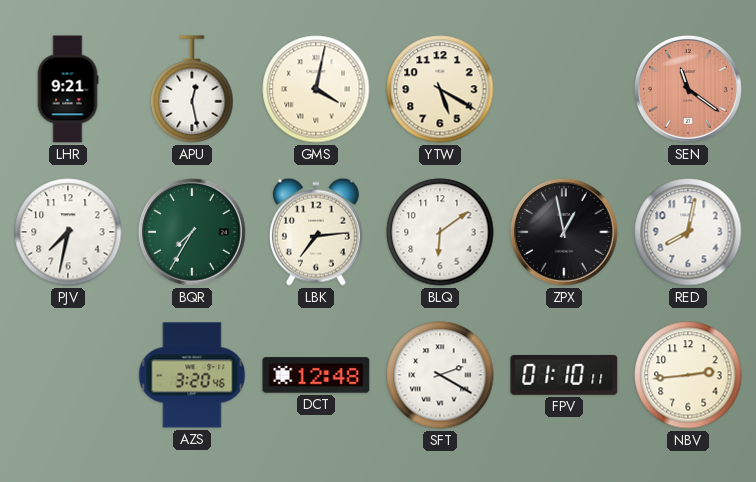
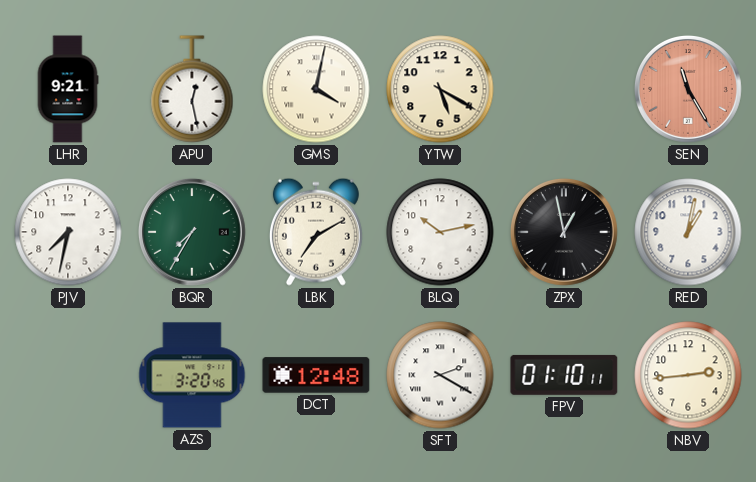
SEN: 11:21 -> 11:25 (688, 89)
LBK: 7:14 -> 7:10 (316, 232)
BLQ: 6:09 -> 10:13 (440, 232)
RED: 8:02 -> 1:02 (688, 232)
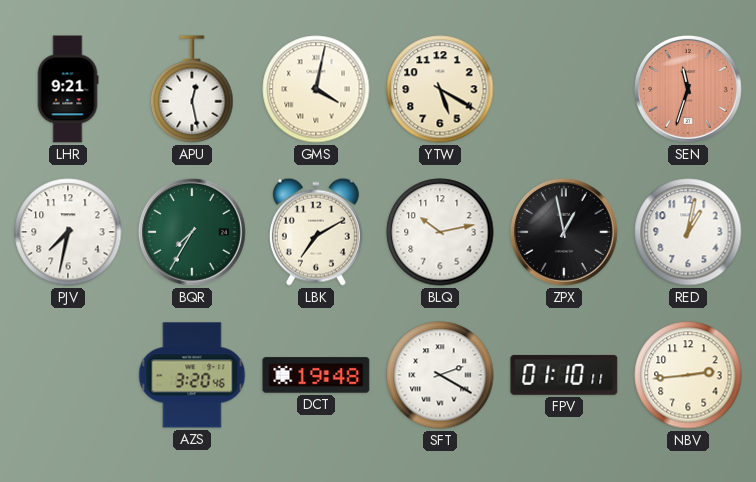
SEN: 11:25 -> 11:33 (688, 89)
DCT: 12:48 -> 19:48 (316, 375)
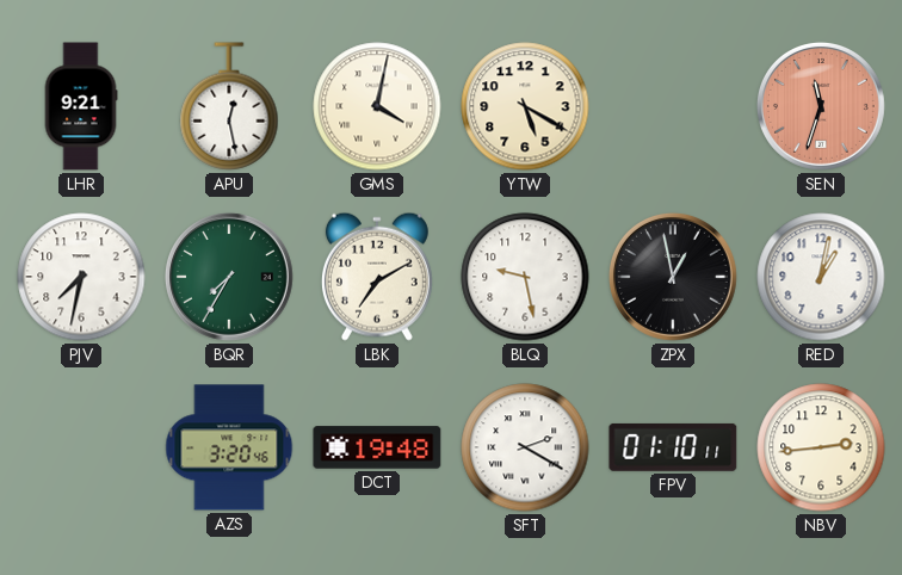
BLQ: 10:13 -> 9:28 (525, 277)
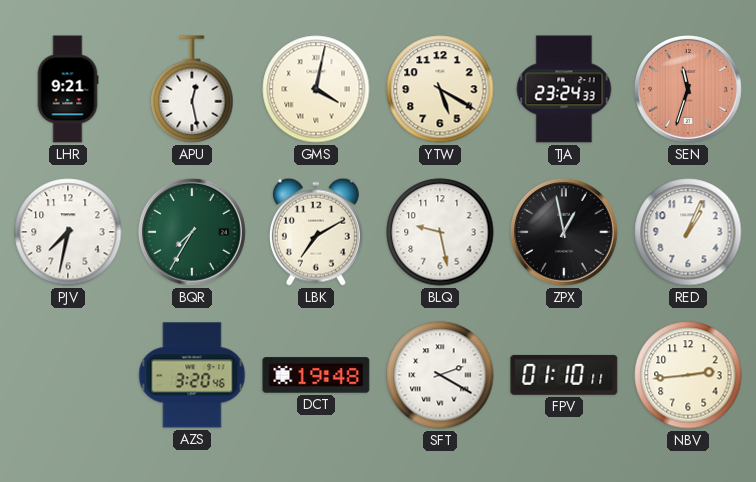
TJA: none -> 23:24 (564, 89)
RED: 1:02 -> 1:04 (688, 232)
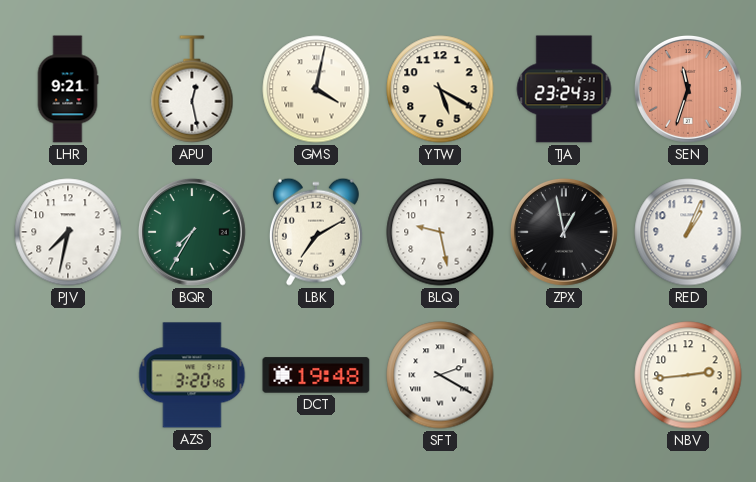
FPV: 01:10 -> none (564, 375)
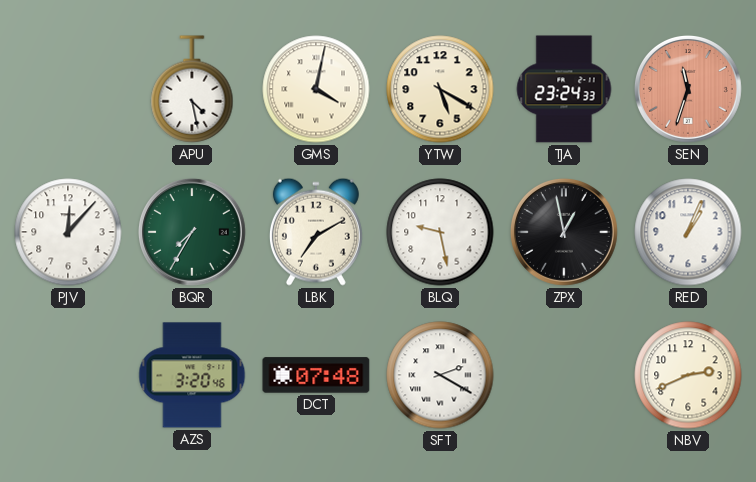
LHR: 9:21 -> none (68, 89)
APU: 12:28 -> 4:28 (192, 89)
PJV: 7:32 -> 12:07 (68, 232)
DCT: 19:48 -> 07:48 (316, 375)
NBV: 2:44 -> 2:41 (688, 375)
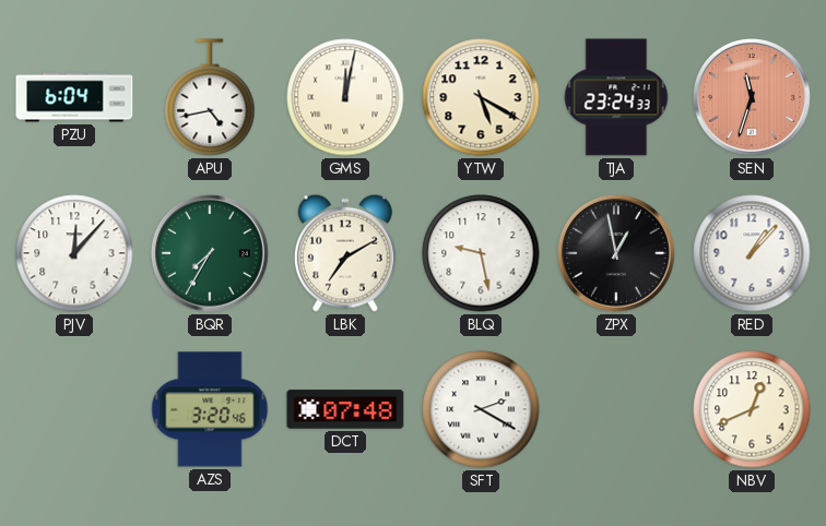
PZU: none -> 6:04 (74, 97)
APU: 4:28 -> 4:43 (210, 97)
GMS: 4:02 -> 12:02 (345, 97)
RED: 1:04 -> 1:07 (752, 253)
NBV: 2:41 -> 12:41 (752, 409)
